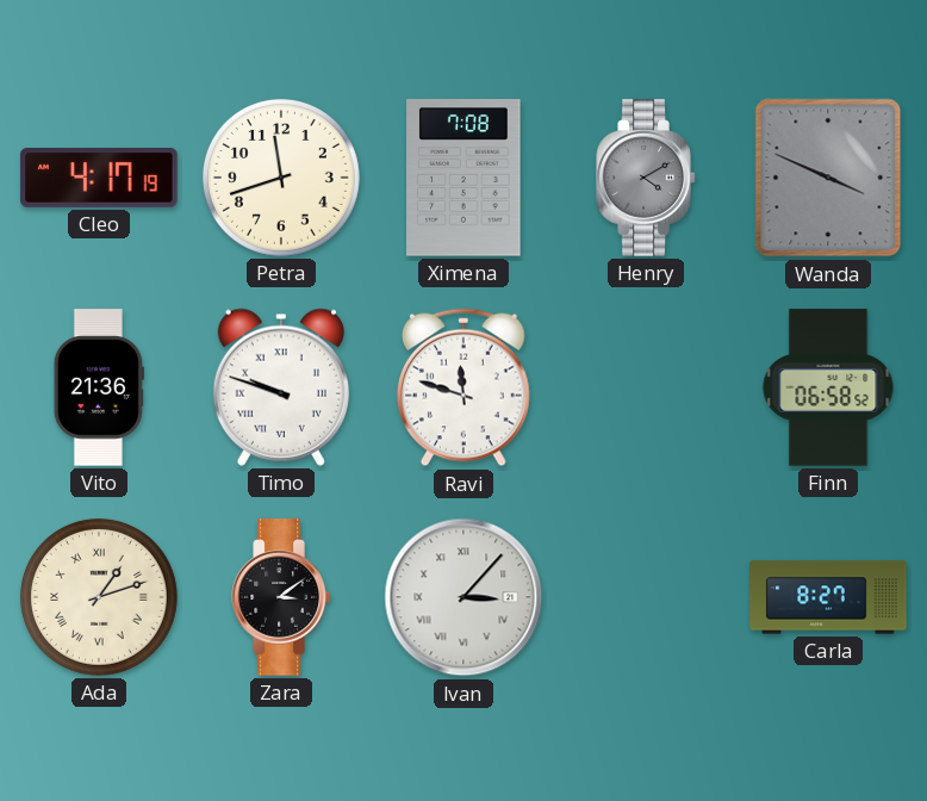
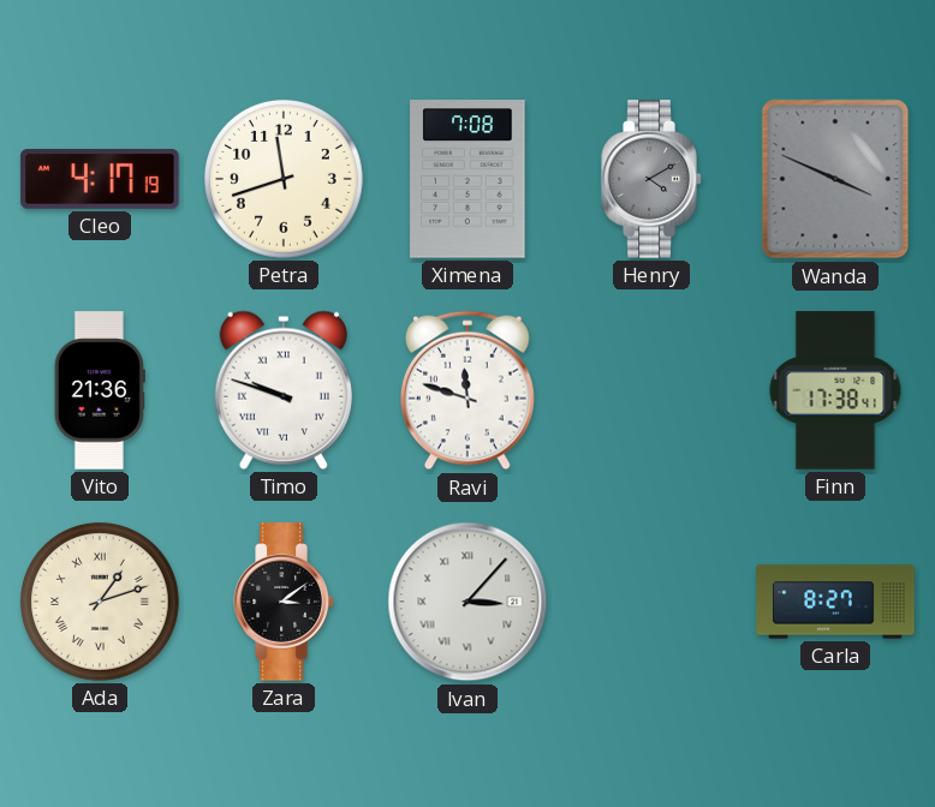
Finn: 06:58 -> 17:38 (835, 390)
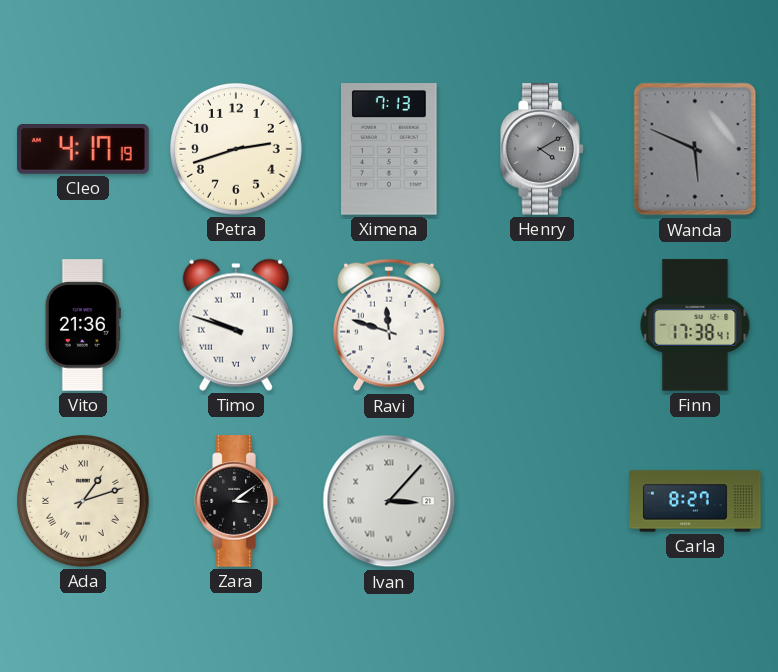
Petra: 11:42 -> 2:42 (236, 149)
Ximena: 7:08 -> 7:13 (389, 149)
Wanda: 3:49 -> 5:49 (695, 149)
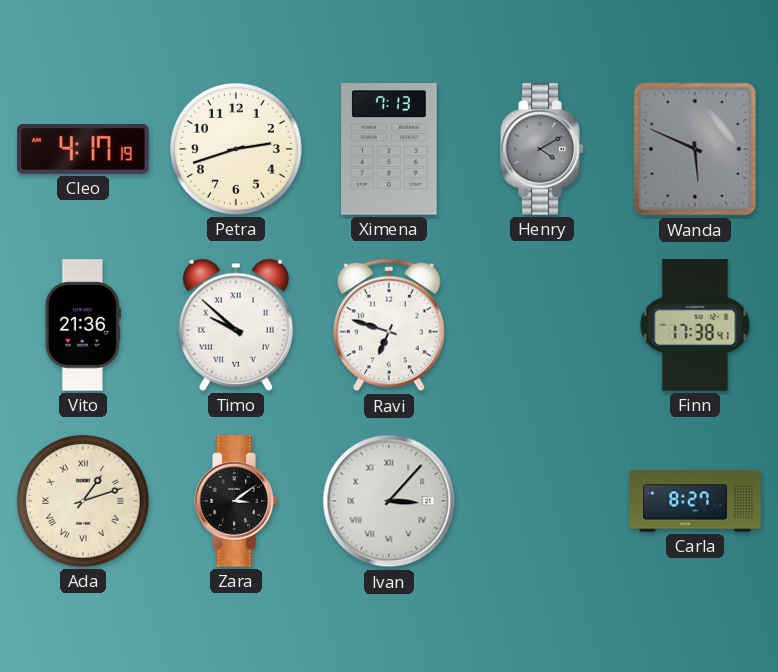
Timo: 9:48 -> 9:52 (236, 325)
Ravi: 11:48 -> 6:48 (389, 325)
